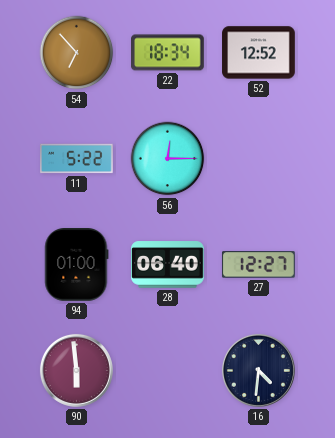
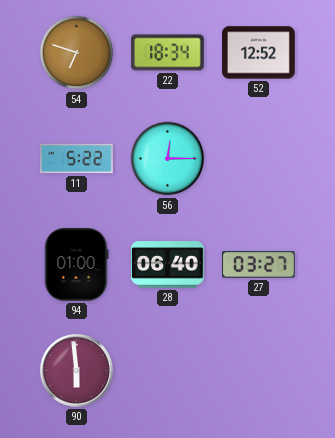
54: 6:53 -> 6:48 (77, 53)
27: 12:27 -> 03:27 (258, 265)
16: 4:31 -> none (258, 370)
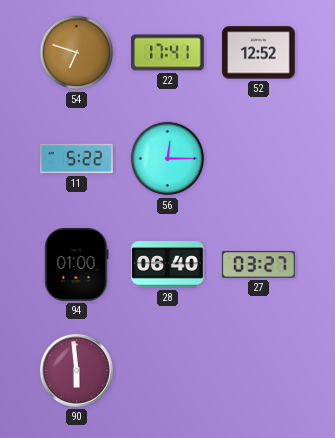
22: 18:34 -> 17:41 (168, 53)
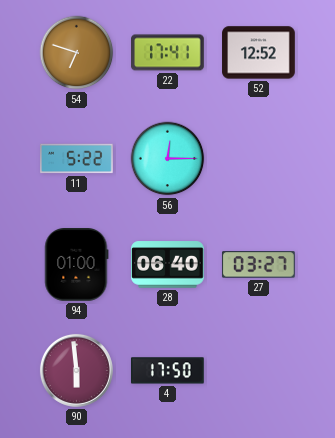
4: none -> 17:50 (168, 371)
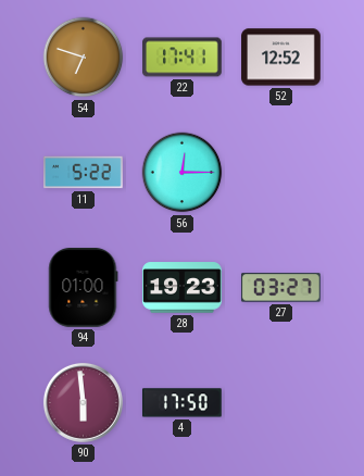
28: 06:40 -> 19:23 (183, 288)
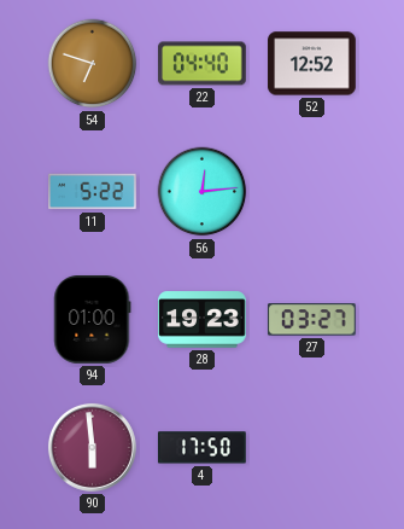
22: 17:41 -> 04:40 (203, 64)
56: 12:15 -> 12:14 (203, 192)
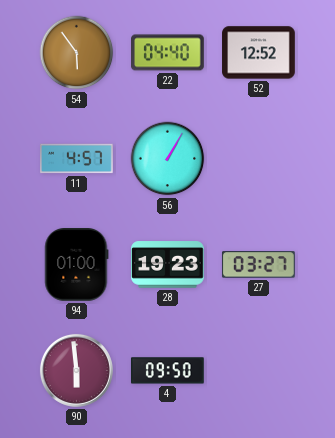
54: 6:48 -> 5:54 (77, 53)
11: 5:22 -> 4:57 (77, 159)
56: 12:14 -> 1:05 (168, 159)
4: 17:50 -> 09:50 (168, 371)
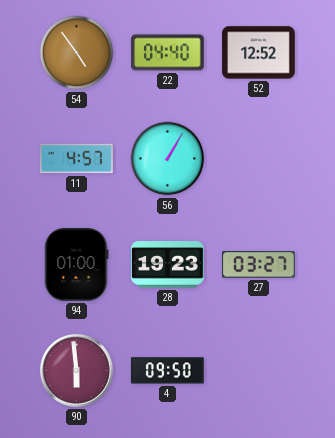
54: 5:54 -> 4:54 (77, 53)
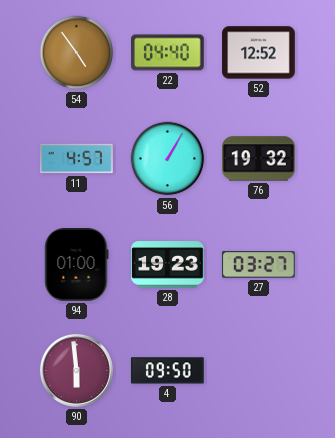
76: none -> 19:32 (259, 159)
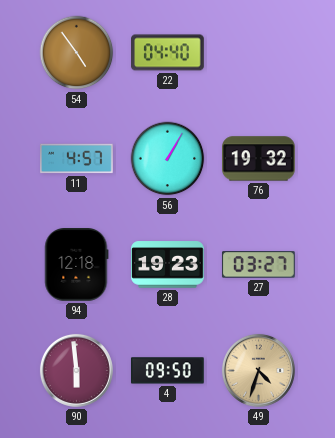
52: 12:52 -> none (259, 53)
94: 01:00 -> 12:18 (77, 265)
49: none -> 4:33 (258, 370)
